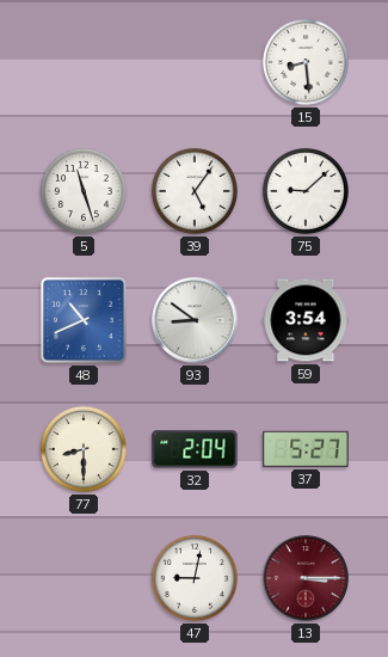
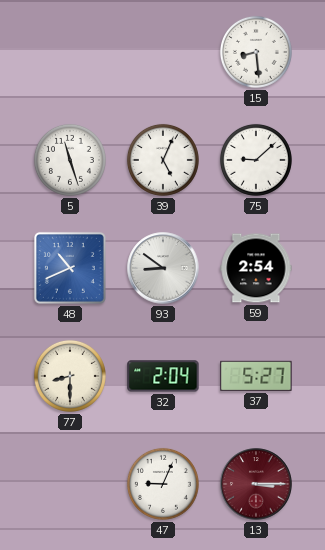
39: 5:06 -> 5:04 (163, 160)
59: 3:54 -> 2:54 (256, 268)
47: 9:02 -> 9:04 (163, 484)
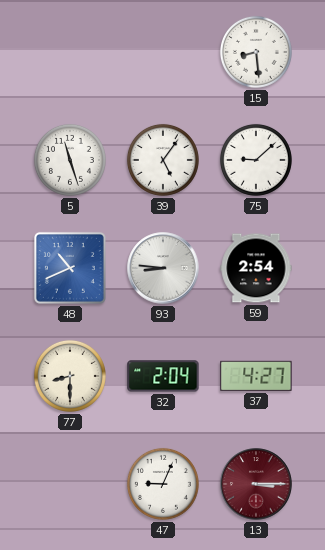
39: 5:04 -> 5:06 (163, 160)
93: 8:51 -> 8:46 (163, 268)
37: 5:27 -> 4:27 (256, 376)
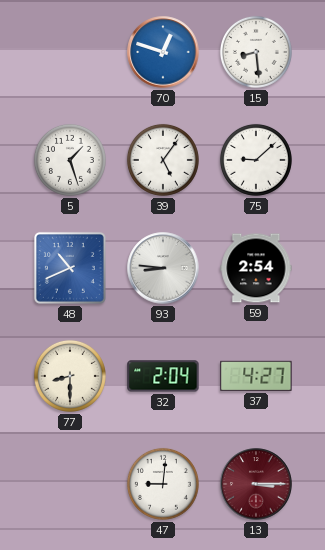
70: none -> 12:48 (163, 52)
5: 11:27 -> 1:27 (70, 160)
47: 9:04 -> 9:01 (163, 484)
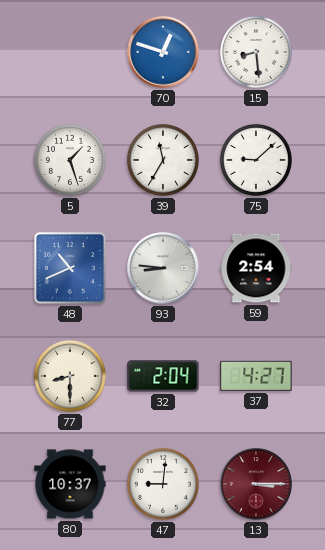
39: 5:06 -> 11:35 (163, 160)
80: none -> 10:37 (70, 484)
